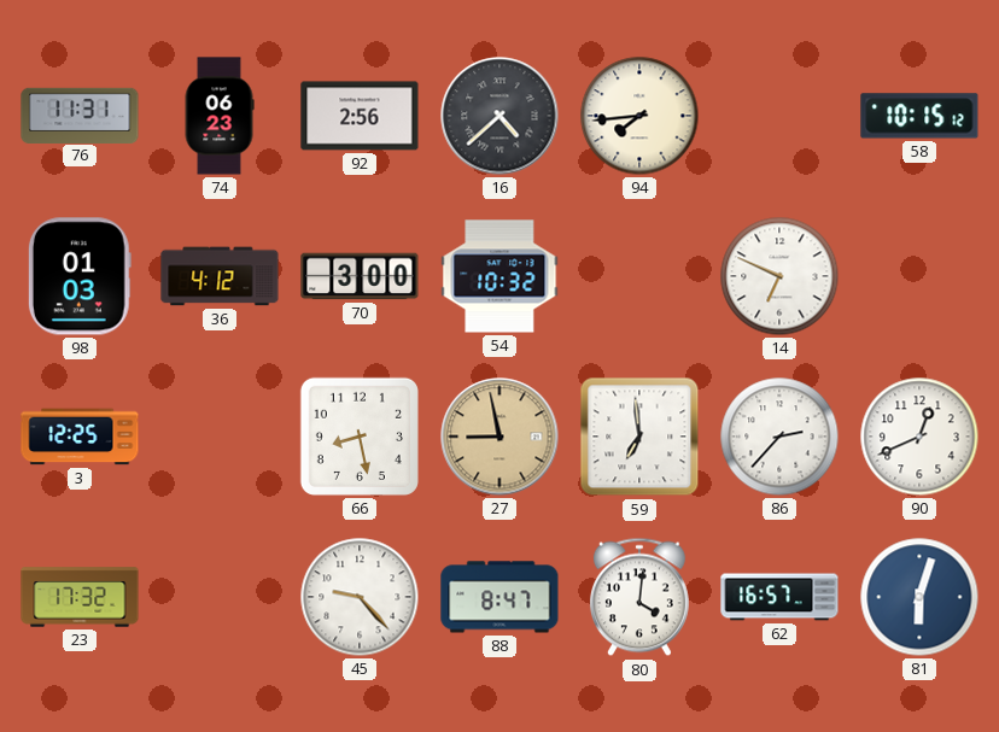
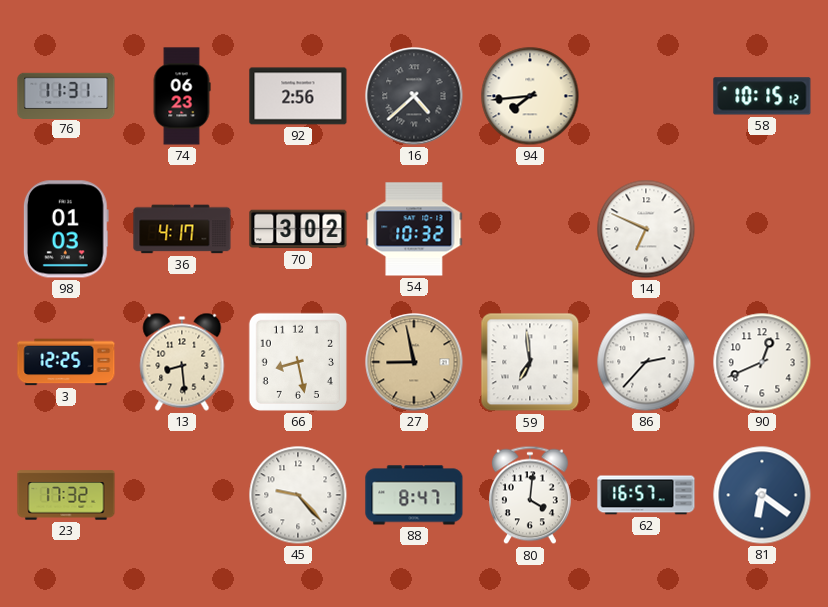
36: 4:12 -> 4:17 (182, 229)
70: 3:00 -> 3:02 (298, 229)
13: none -> 8:29 (182, 362)
81: 6:03 -> 6:21 (762, 495)
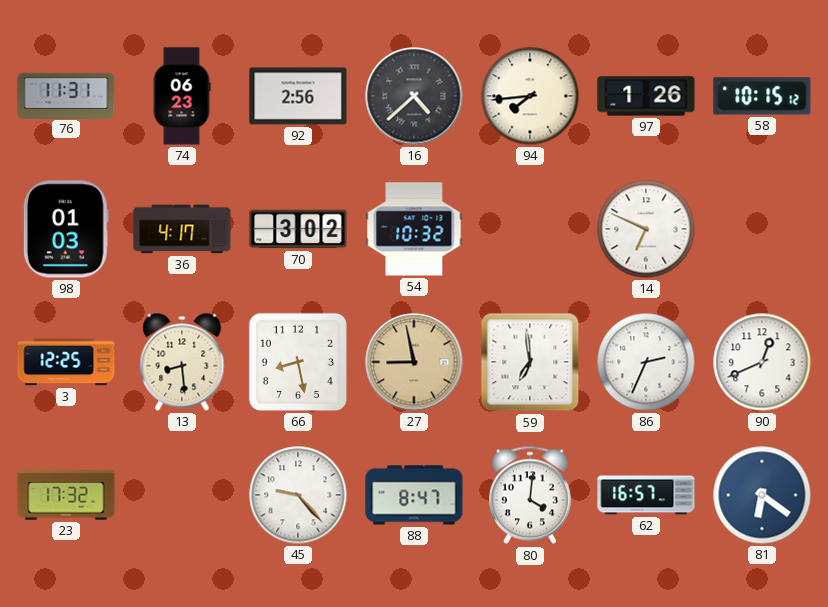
97: none -> 1:26 (646, 96)
86: 2:37 -> 2:34 (646, 362)
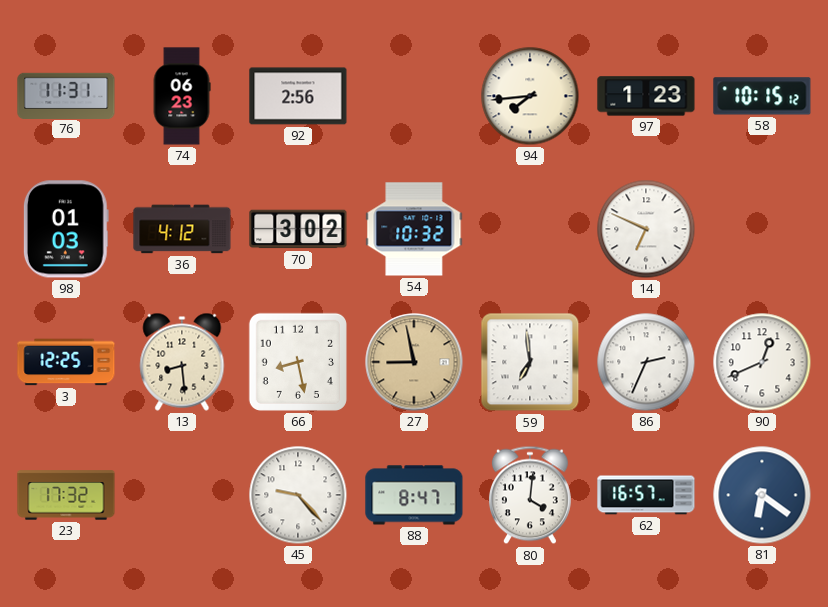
16: 4:38 -> none (414, 96)
97: 1:26 -> 1:23 (646, 96)
36: 4:17 -> 4:12 (182, 229)
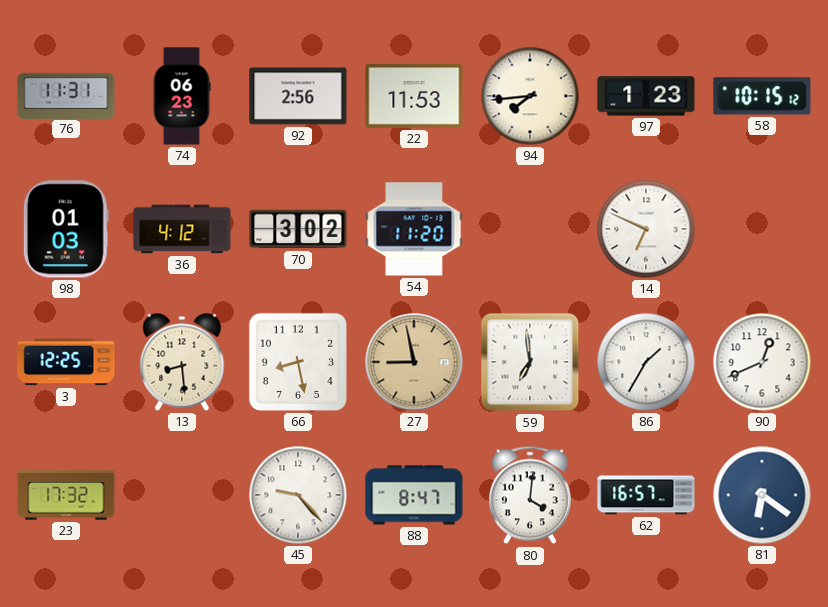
22: none -> 11:53 (414, 96)
54: 10:32 -> 11:20 (414, 229)
86: 2:34 -> 1:35 (646, 362)
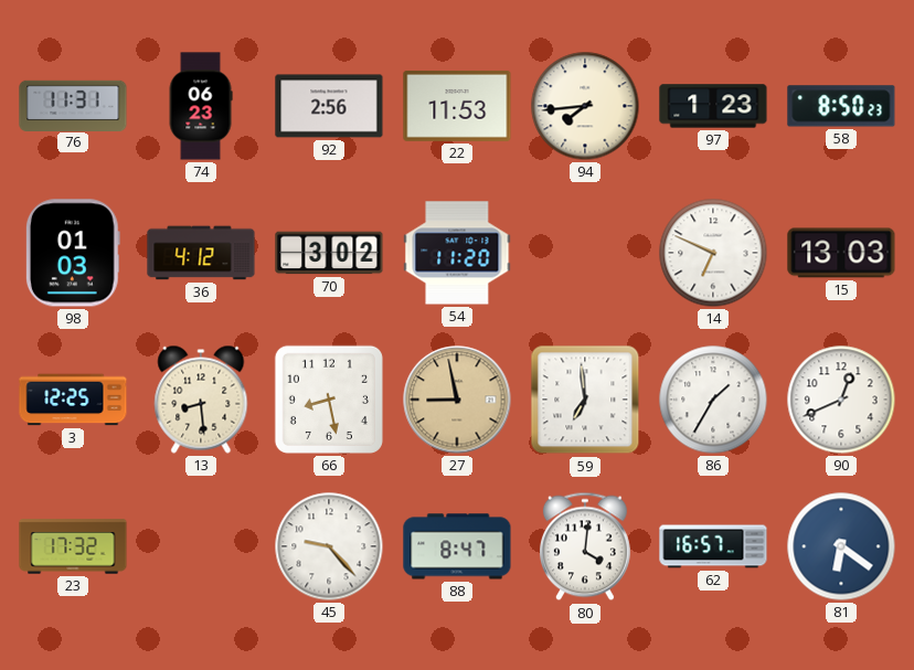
58: 10:15 -> 8:50 (841, 106)
15: none -> 13:03 (841, 253)
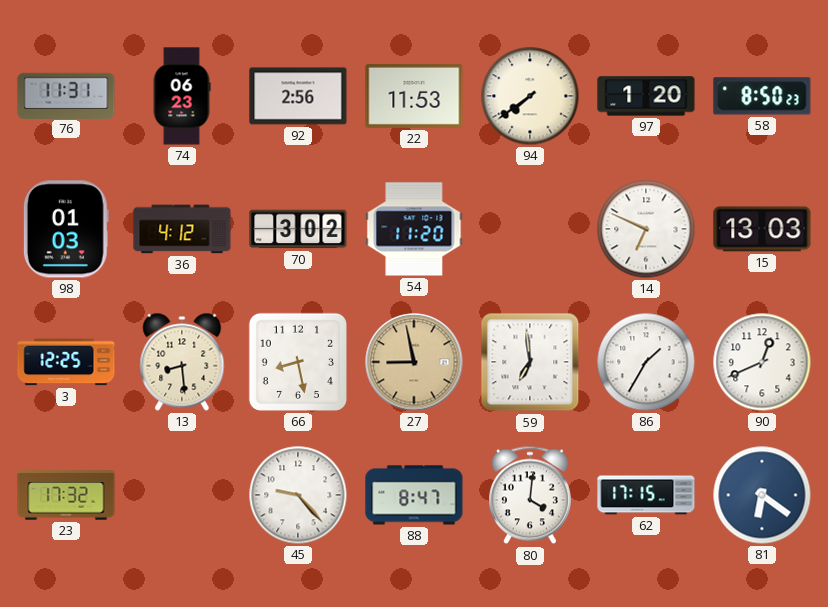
94: 7:44 -> 7:39 (530, 96)
97: 1:23 -> 1:20 (646, 96)
62: 16:57 -> 17:15 (646, 495)
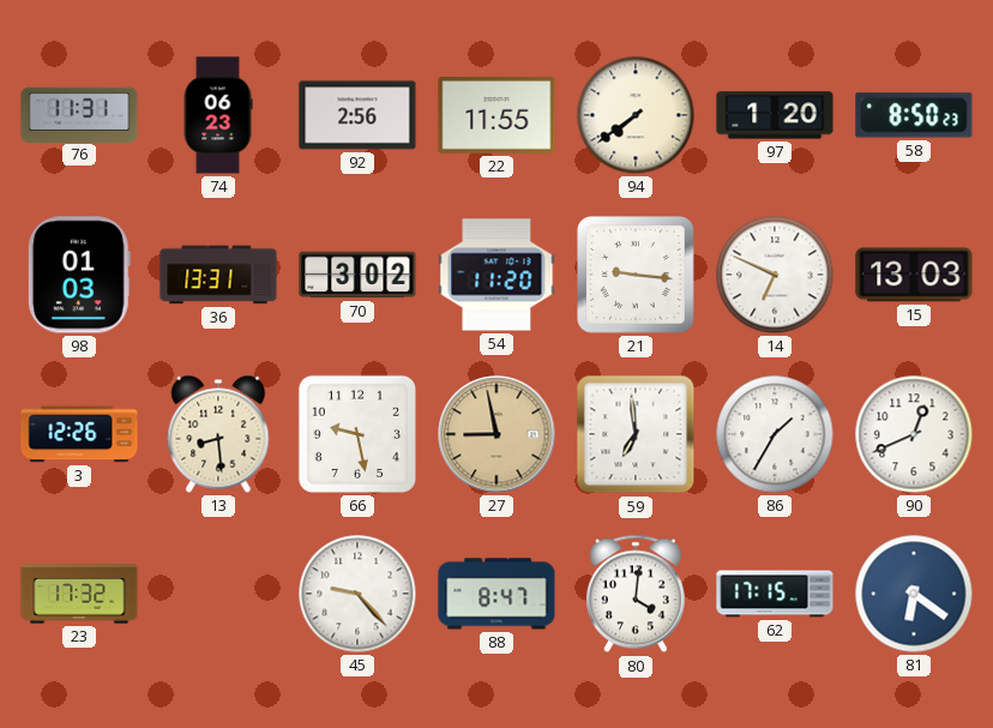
22: 11:53 -> 11:55 (496, 115)
36: 4:12 -> 13:31 (218, 275)
21: none -> 9:16 (636, 275)
3: 12:25 -> 12:26 (79, 434)
66: 8:28 -> 9:28 (357, 434)
